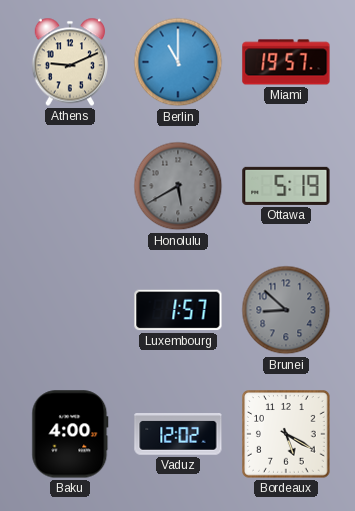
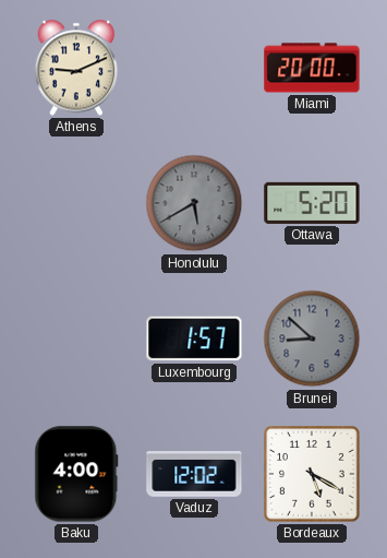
Berlin: 11:00 -> none (178, 62)
Miami: 19:57 -> 20:00 (312, 68)
Ottawa: 5:19 -> 5:20 (312, 203)
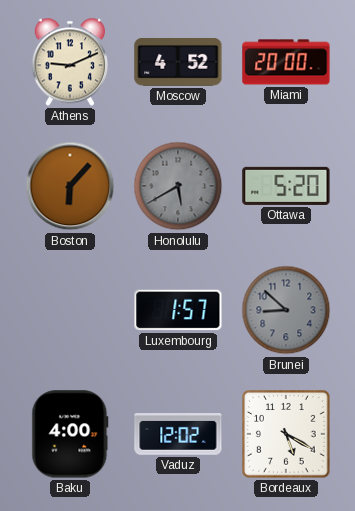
Moscow: none -> 4:52 (178, 62)
Boston: none -> 6:07 (70, 186)
